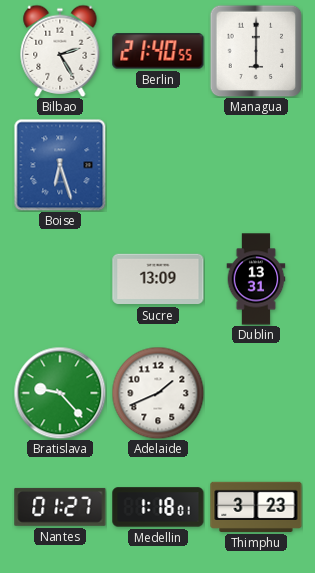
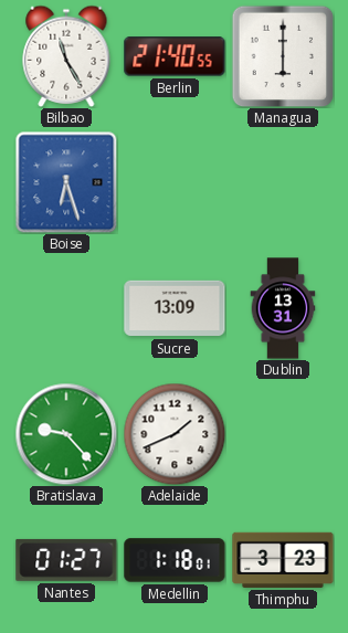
Bilbao: 2:25 -> 11:25 (66, 56)
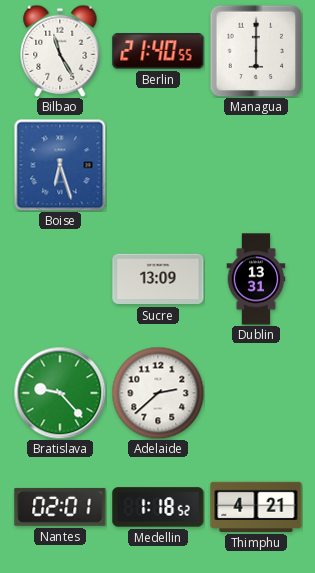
Adelaide: 1:41 -> 2:38 (158, 393)
Nantes: 01:27 -> 02:01 (60, 507)
Medellin: 1:18:01 -> 1:18:52 (158, 507)
Thimphu: 3:23 -> 4:21 (256, 507)
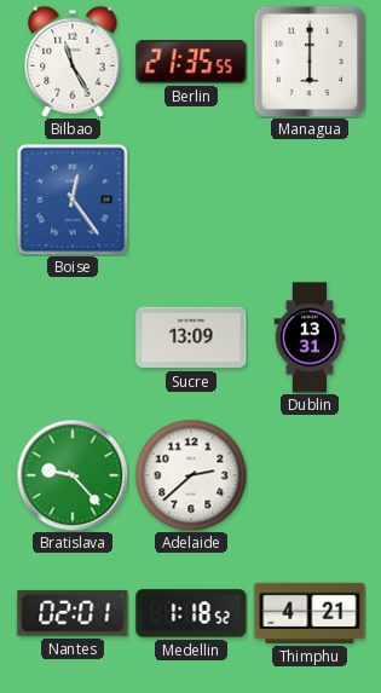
Berlin: 21:40 -> 21:35 (191, 62)
Boise: 6:27 -> 12:24 (73, 200)
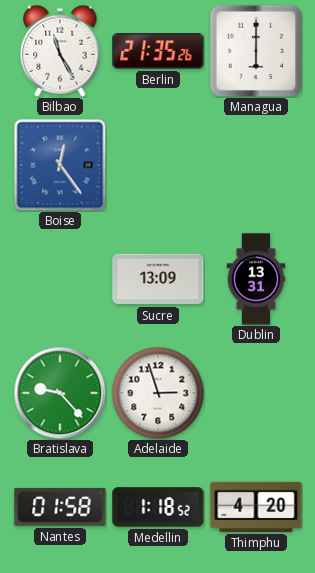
Berlin: 21:35:55 -> 21:35:26 (158, 51)
Adelaide: 2:38 -> 2:57 (158, 393)
Nantes: 02:01 -> 01:58 (60, 507)
Thimphu: 4:21 -> 4:20 (256, 507)
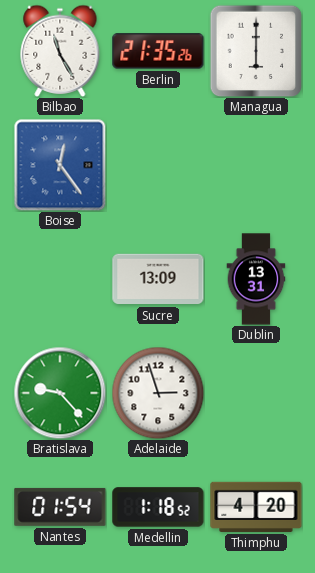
Nantes: 01:58 -> 01:54 (60, 507)
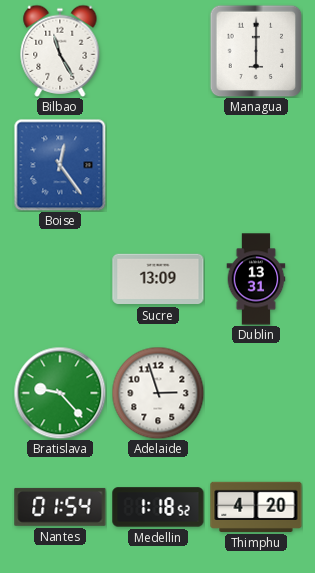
Berlin: 21:35 -> none (158, 51)
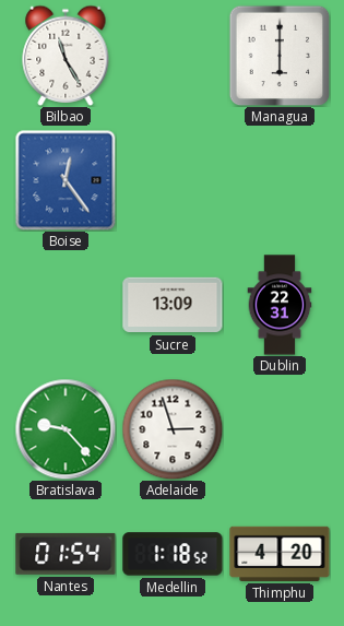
Dublin: 13:31 -> 22:31 (280, 305)
